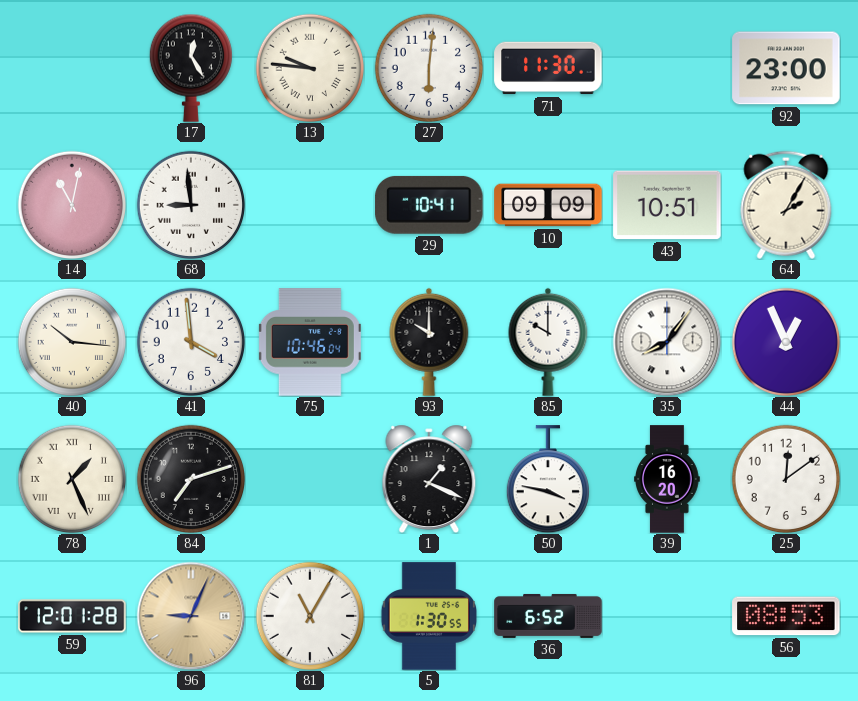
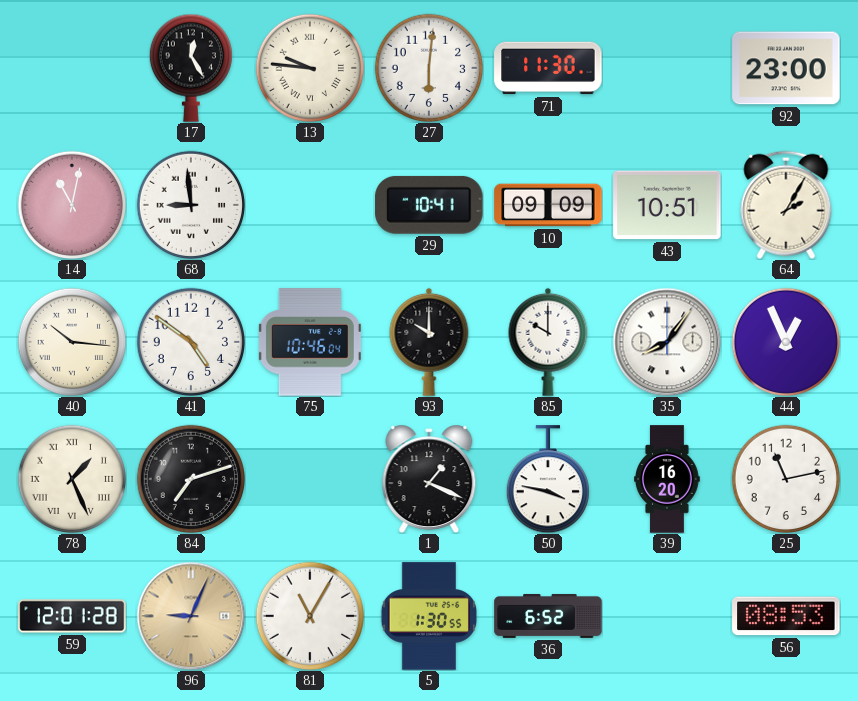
41: 3:59 -> 4:51 (190, 341)
25: 12:09 -> 11:13 (785, 478)
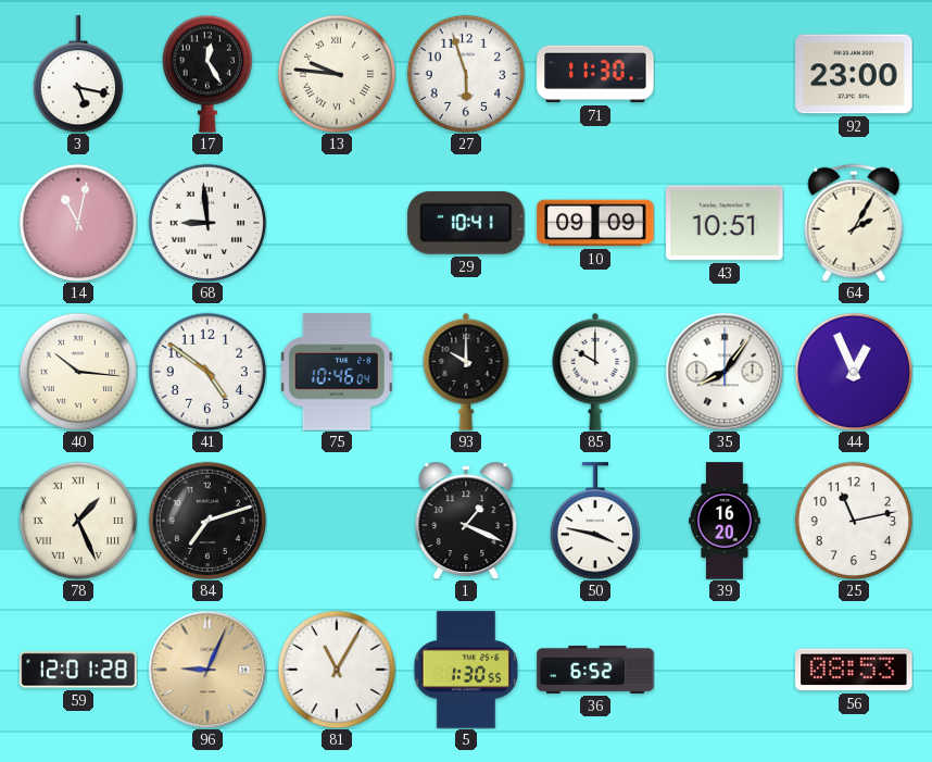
3: none -> 5:17 (78, 74)
27: 6:01 -> 5:57 (465, 73)
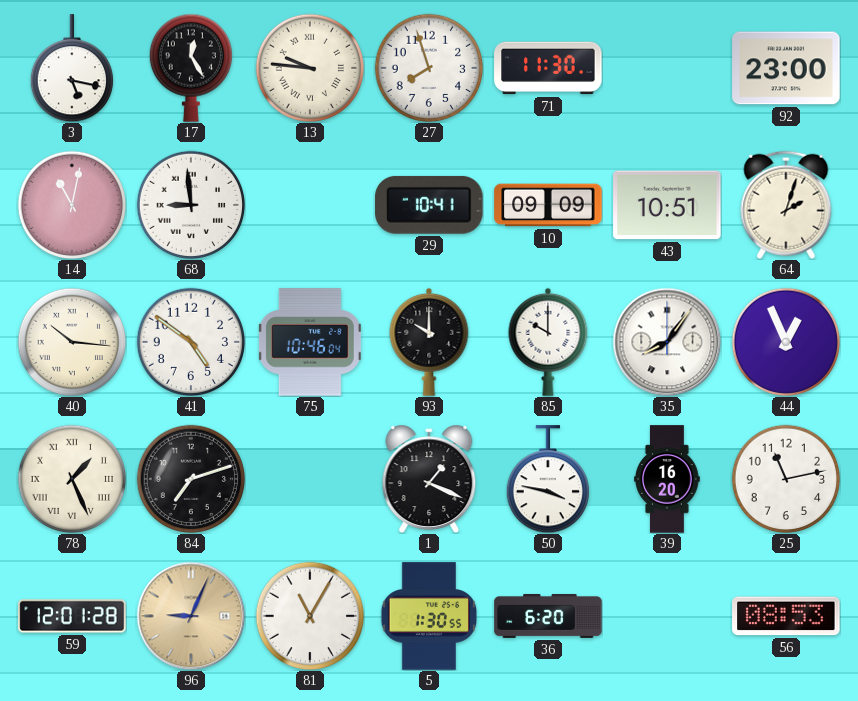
27: 5:57 -> 7:57 (428, 67)
64: 2:05 -> 2:03 (786, 205)
36: 6:52 -> 6:20 (548, 616)
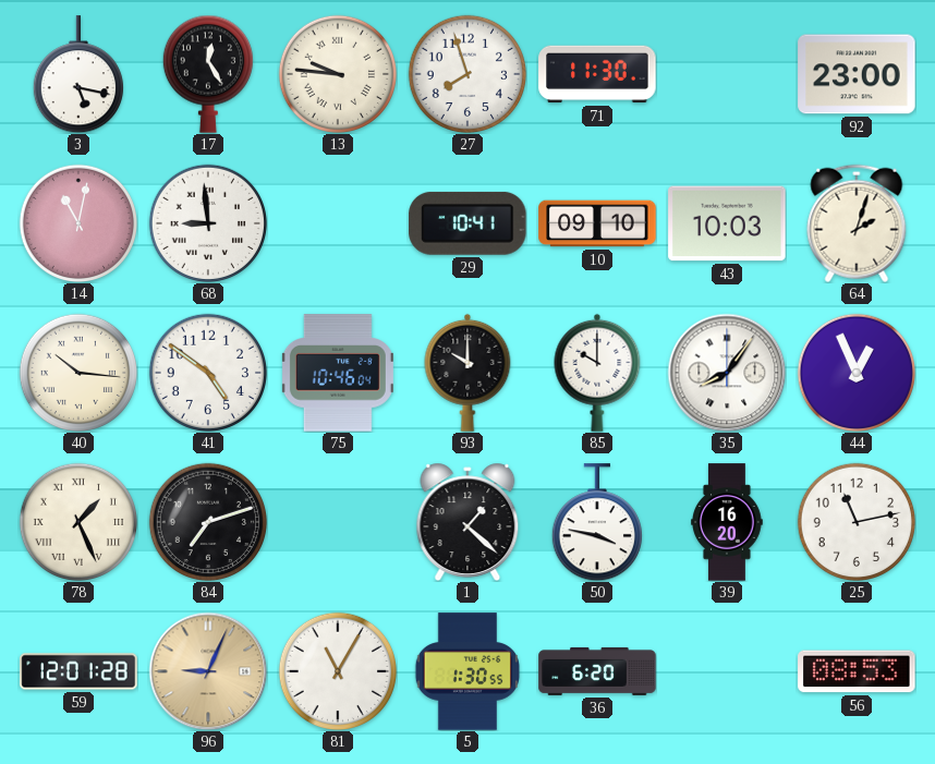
10: 09:09 -> 09:10 (597, 223)
43: 10:51 -> 10:03 (727, 223)
1: 1:19 -> 1:22 (467, 522)
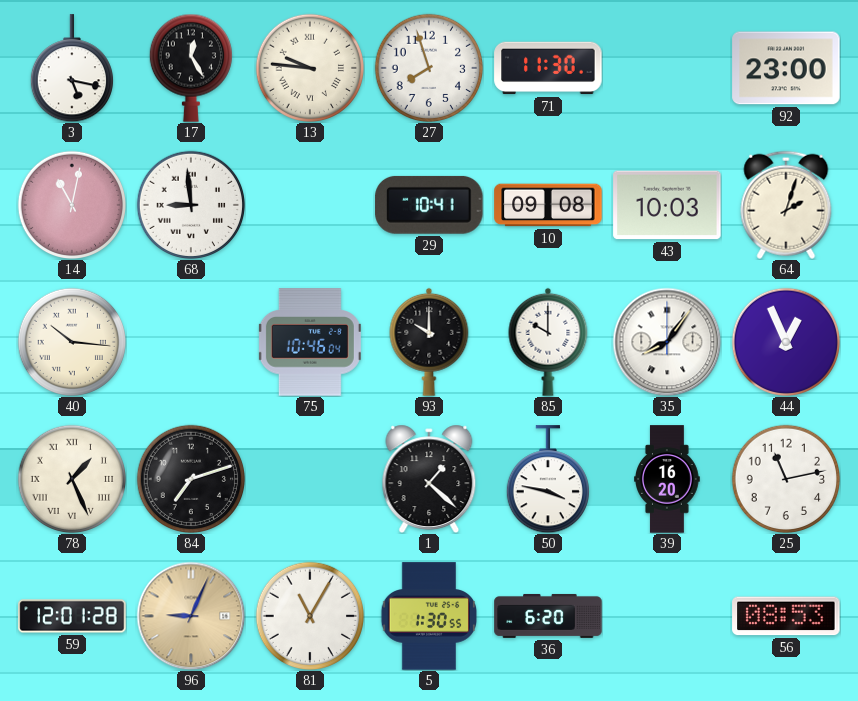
10: 09:10 -> 09:08 (548, 205)
41: 4:51 -> none (207, 372)
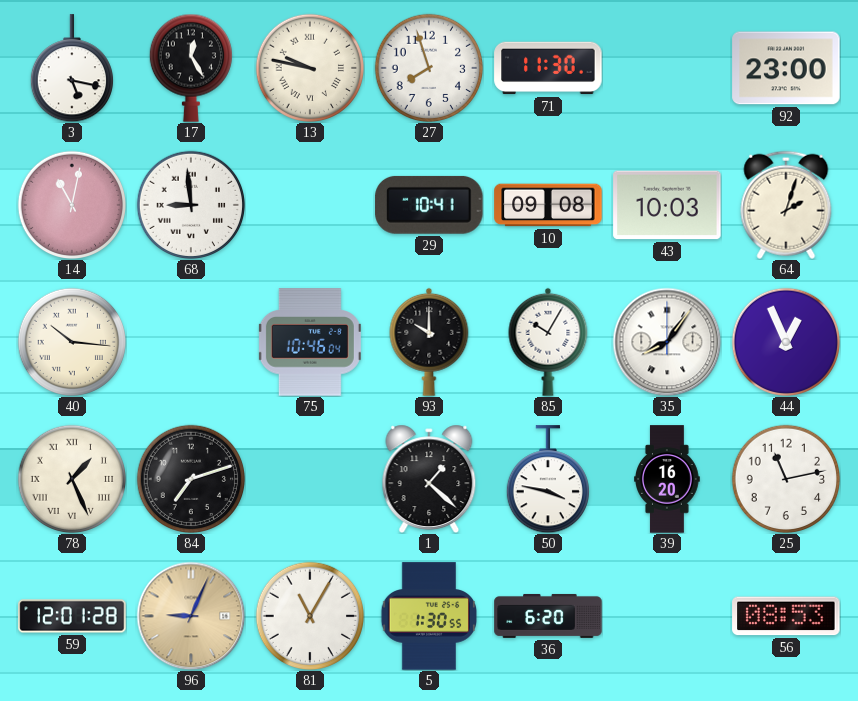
13: 9:46 -> 9:47 (309, 67)
85: 10:00 -> 10:05 (548, 342)
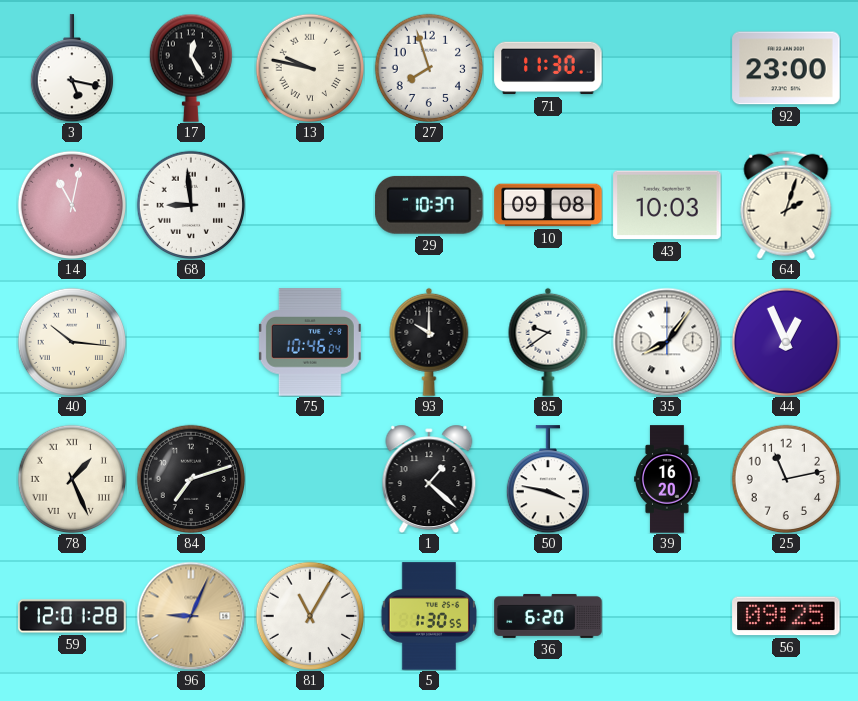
29: 10:41 -> 10:37 (429, 205)
85: 10:05 -> 9:39 (548, 342)
56: 08:53 -> 09:25 (786, 616)
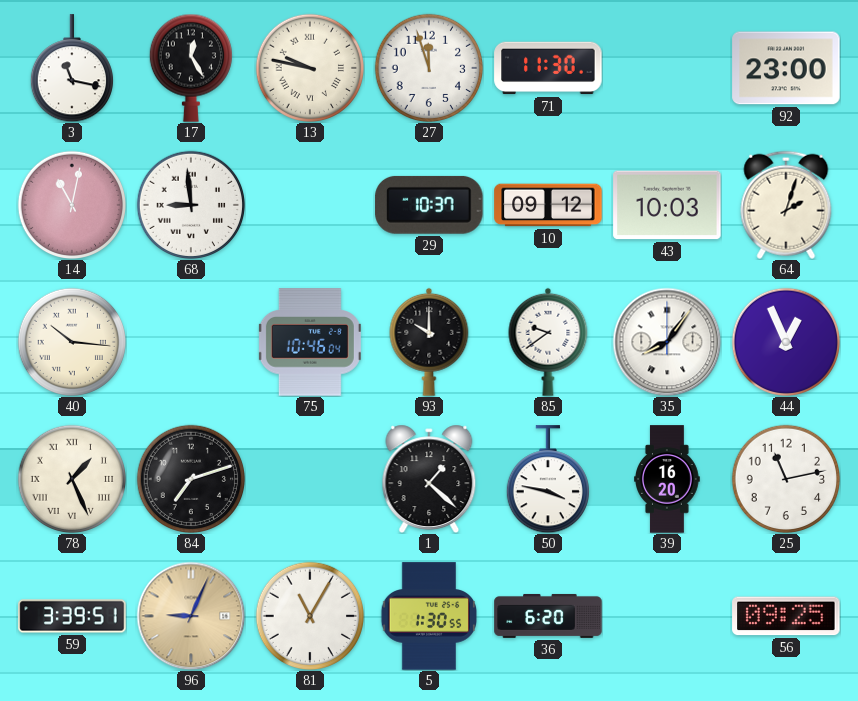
3: 5:17 -> 11:17 (72, 68)
27: 7:57 -> 11:57 (428, 67)
10: 09:08 -> 09:12 (548, 205)
59: 12:01 -> 3:39 (72, 616)
